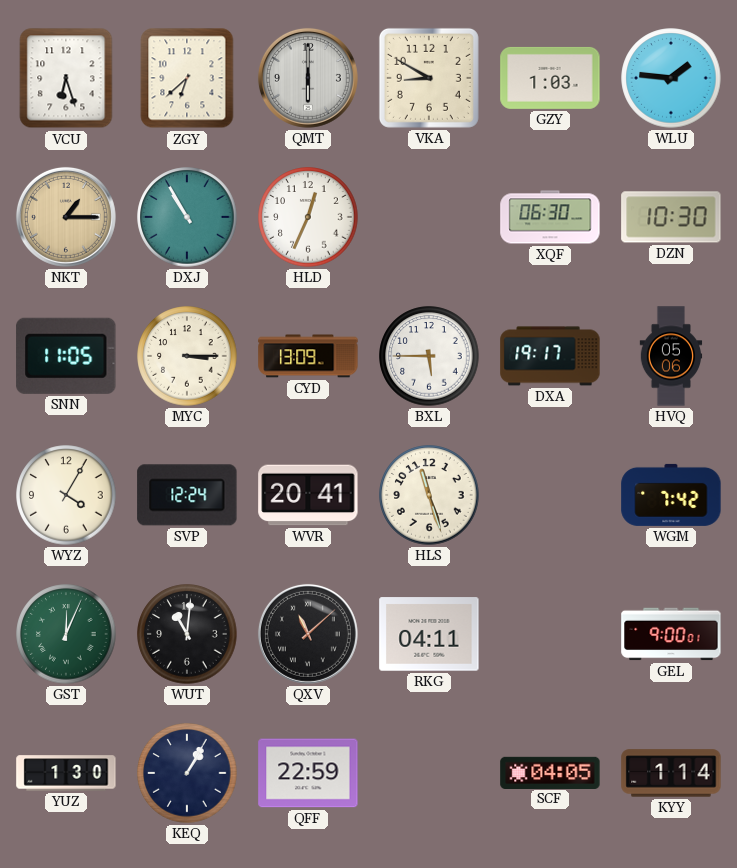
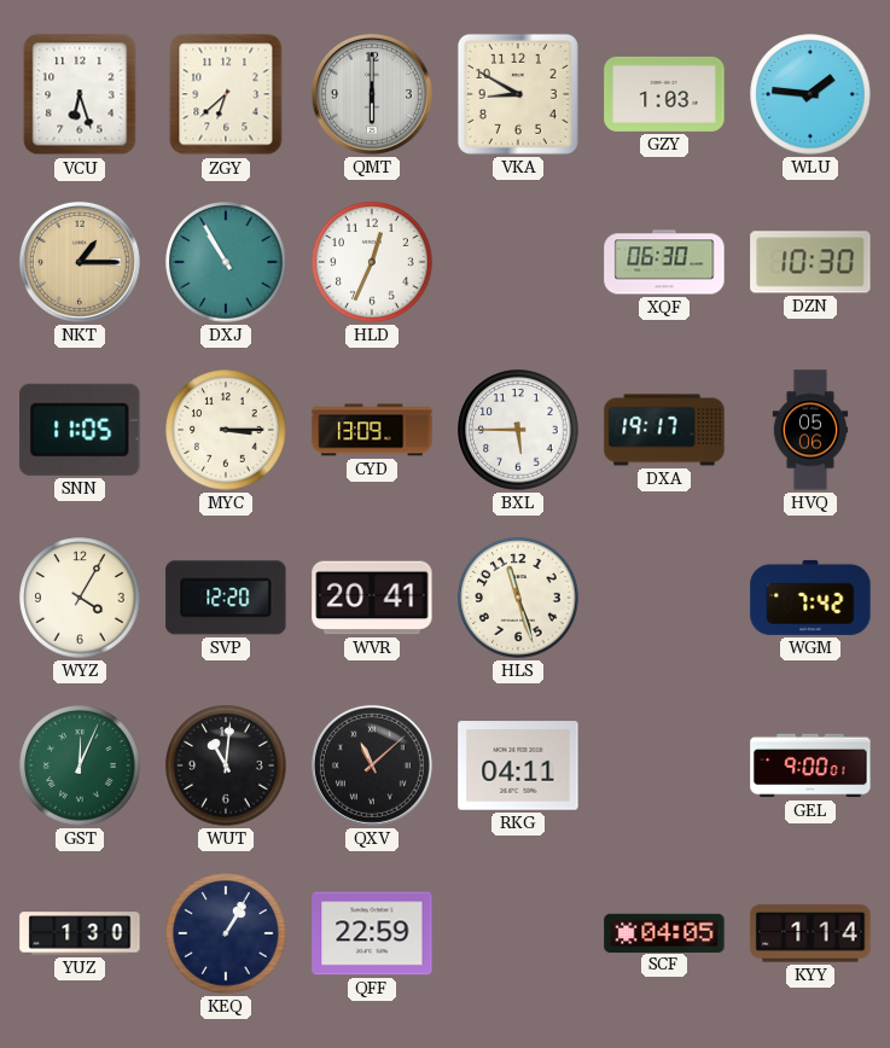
SVP: 12:24 -> 12:20 (226, 598)
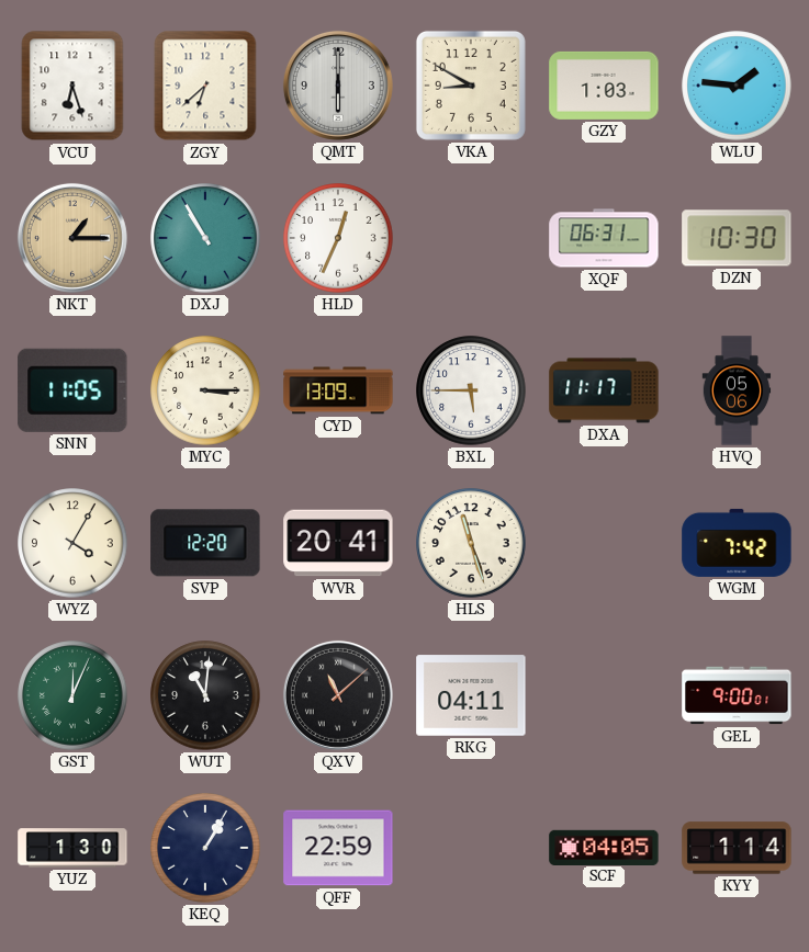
XQF: 06:30 -> 06:31 (604, 238)
DXA: 19:17 -> 11:17 (604, 390)
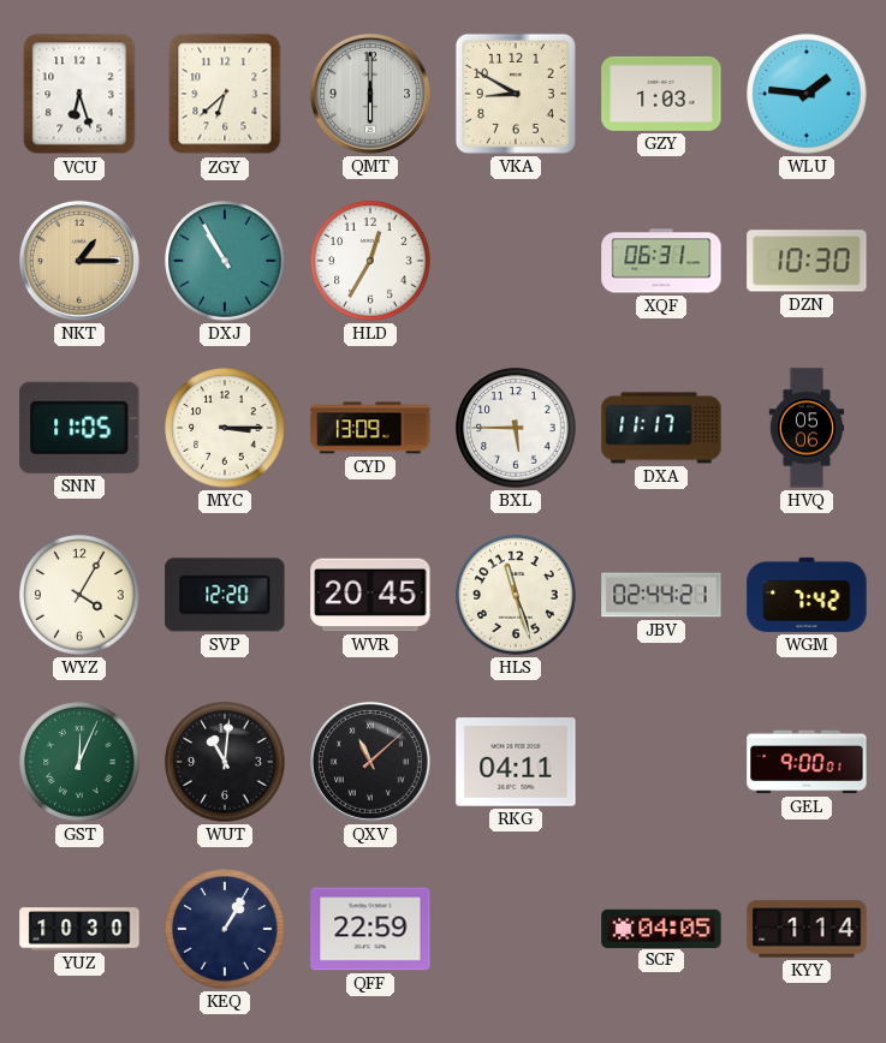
HLD: 12:34 -> 12:35 (370, 261)
WVR: 20:41 -> 20:45 (370, 595)
JBV: none -> 02:44 (661, 595)
YUZ: 1:30 -> 10:30 (79, 929)
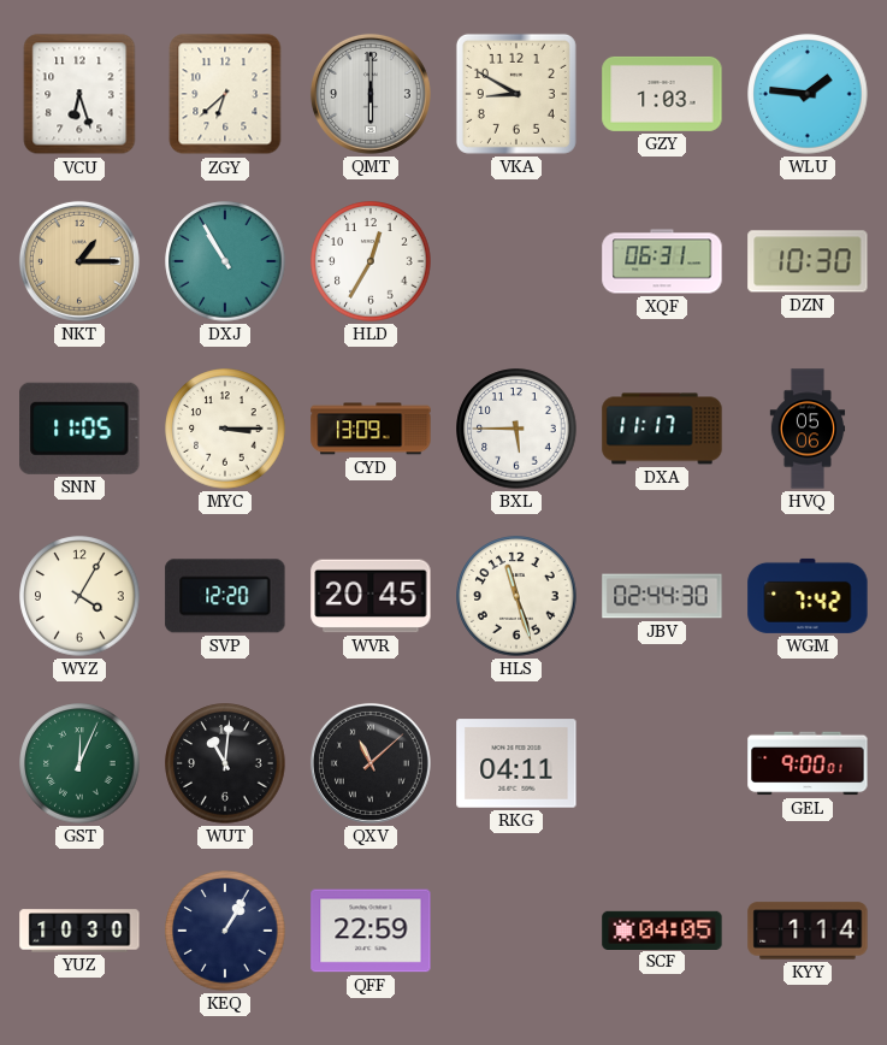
JBV: 02:44:21 -> 02:44:30 (662, 596)
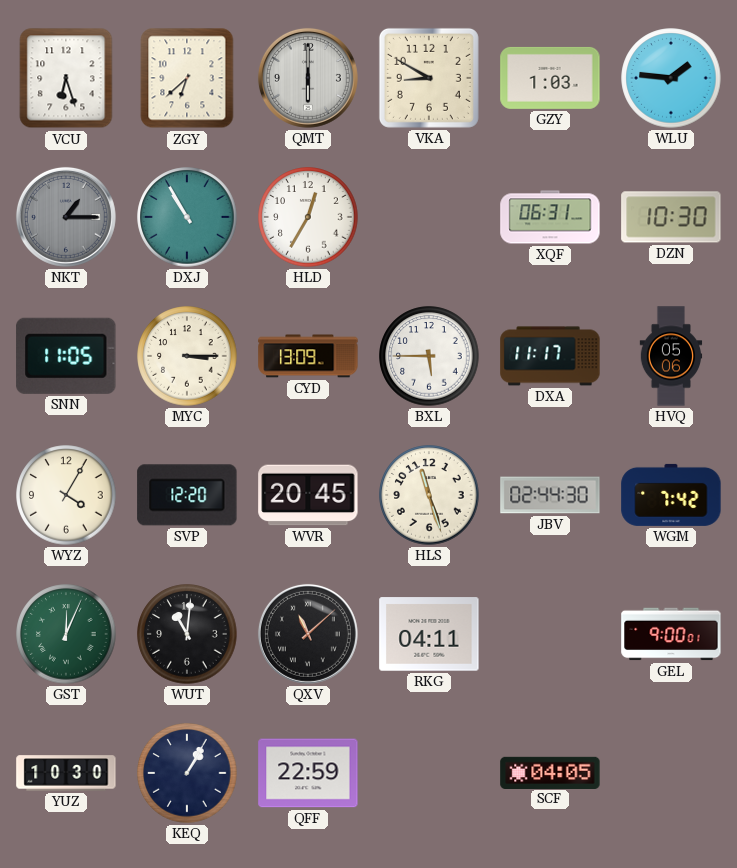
NKT dial: champagne -> grey (66, 217)
KYY: 1:14 -> none (808, 931)
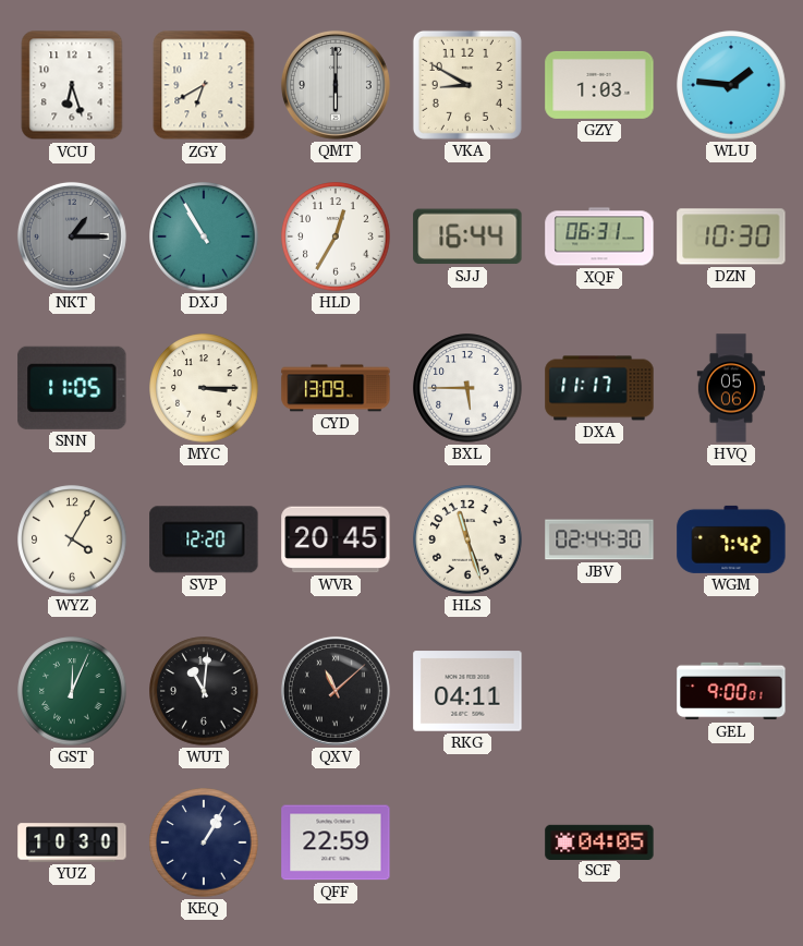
ZGY: 6:38 -> 6:40 (204, 85)
SJJ: none -> 16:44 (467, 237)
